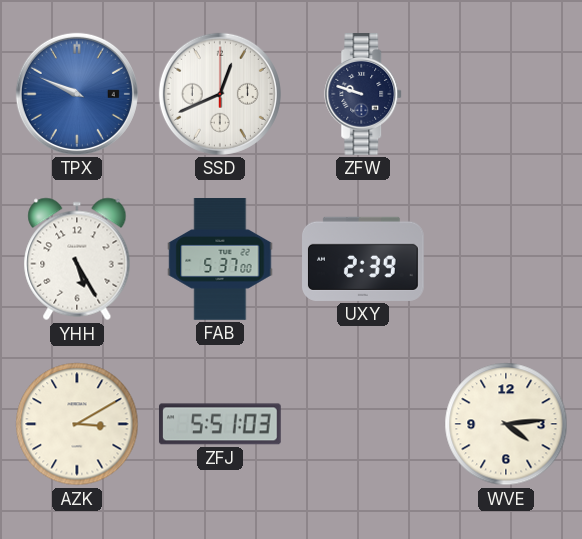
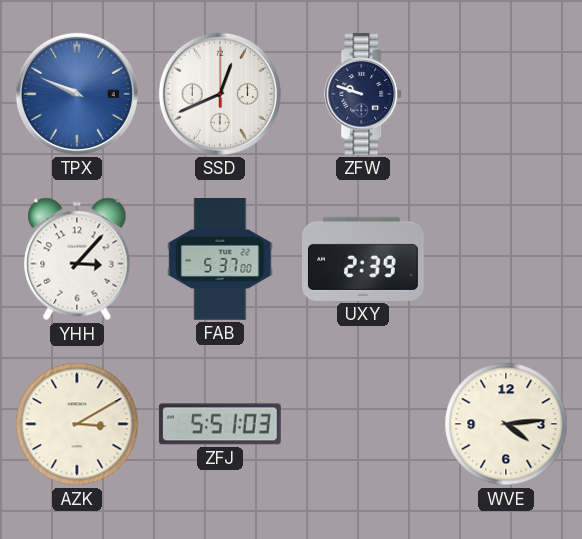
YHH: 5:25 -> 3:07 (77, 259)
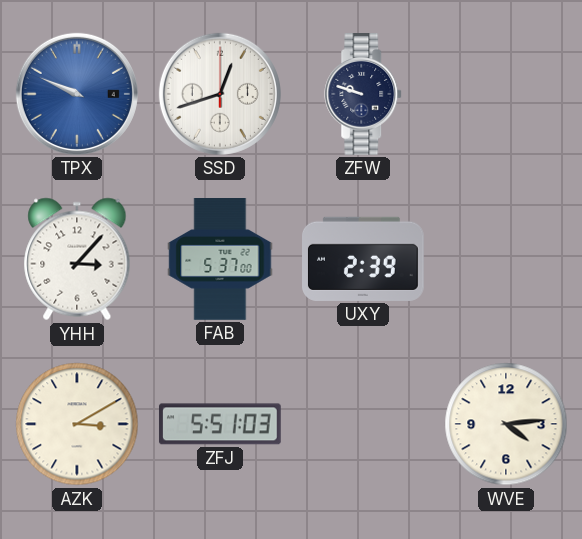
SSD: 12:41 -> 12:42 (220, 94)
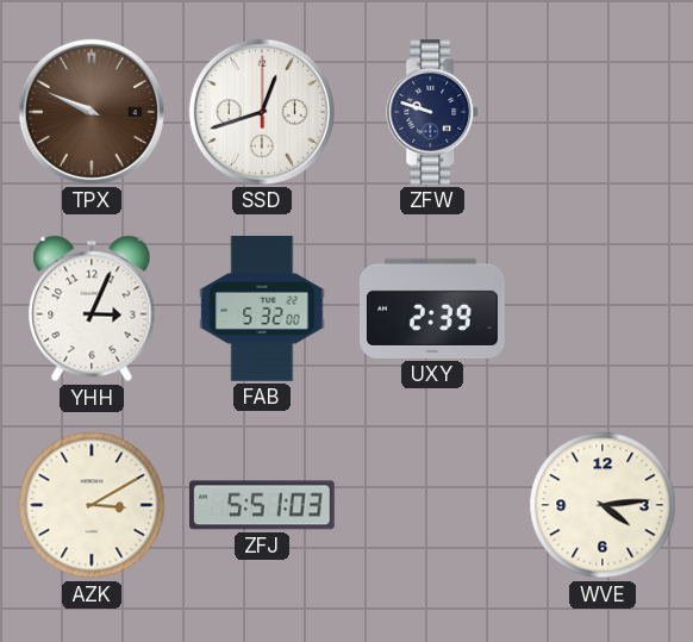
TPX dial: blue -> brown (92, 112)
YHH: 3:07 -> 3:04 (92, 308)
FAB: 5:37 -> 5:32 (262, 310)
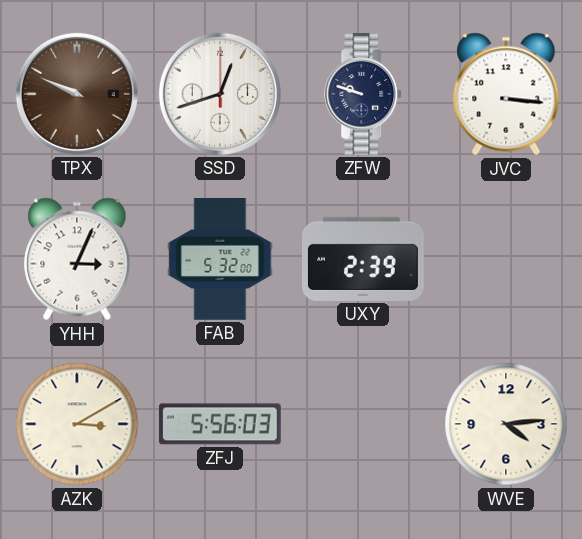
JVC: none -> 3:16 (506, 94)
ZFJ: 5:51 -> 5:56 (220, 424)
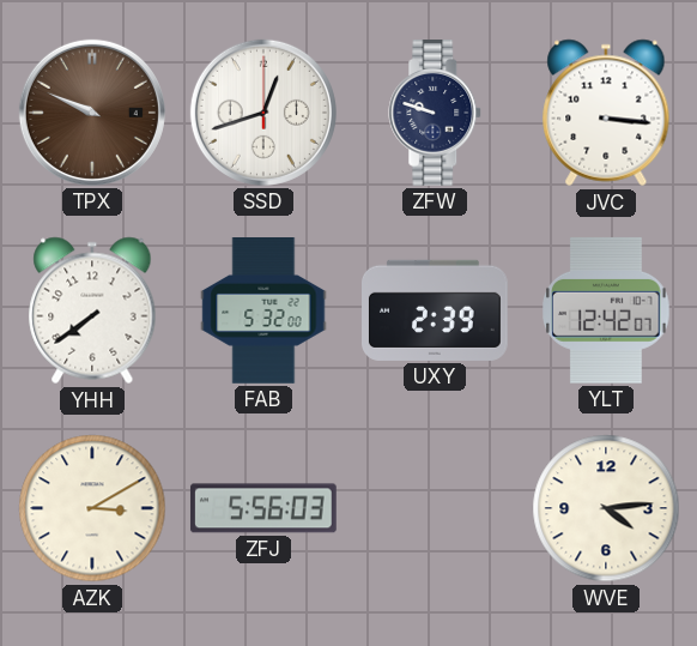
YHH: 3:04 -> 7:39 (92, 310)
YLT: none -> 12:42 (606, 310)
